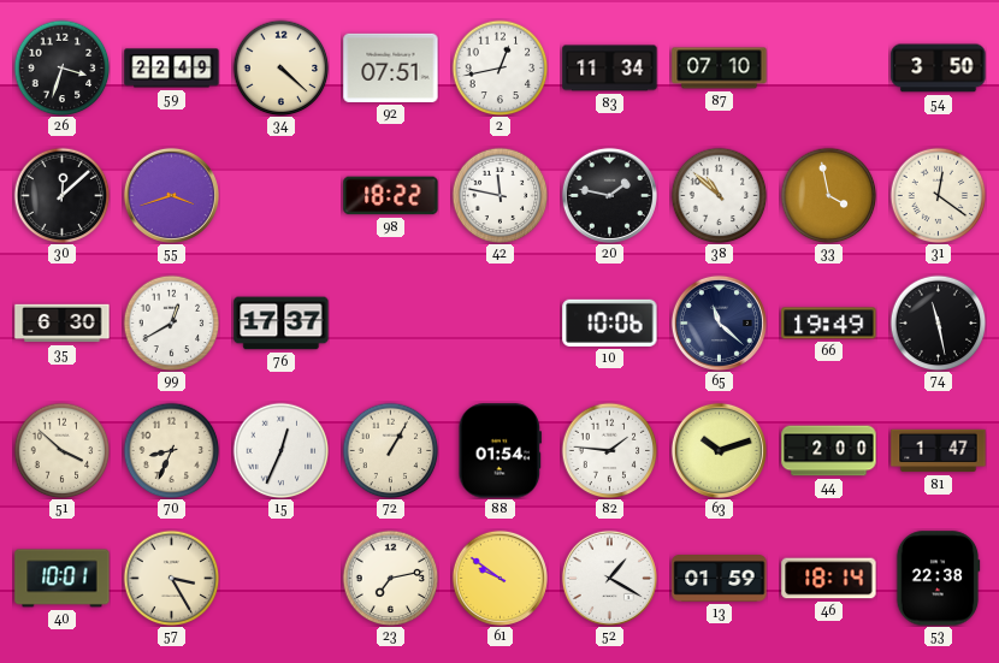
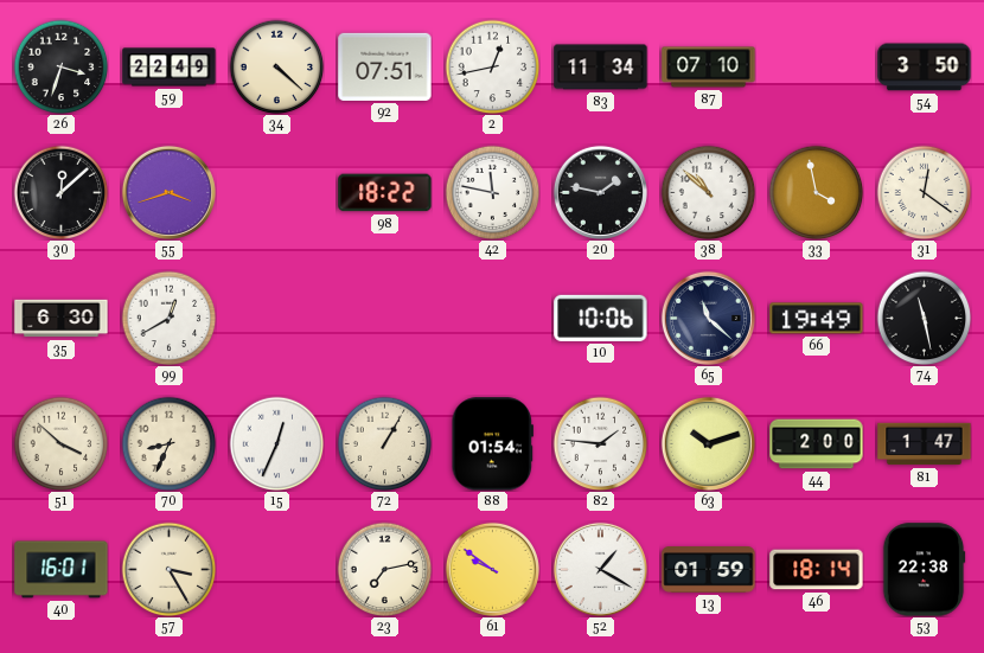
76: 17:37 -> none (282, 324)
40: 10:01 -> 16:01 (62, 570)
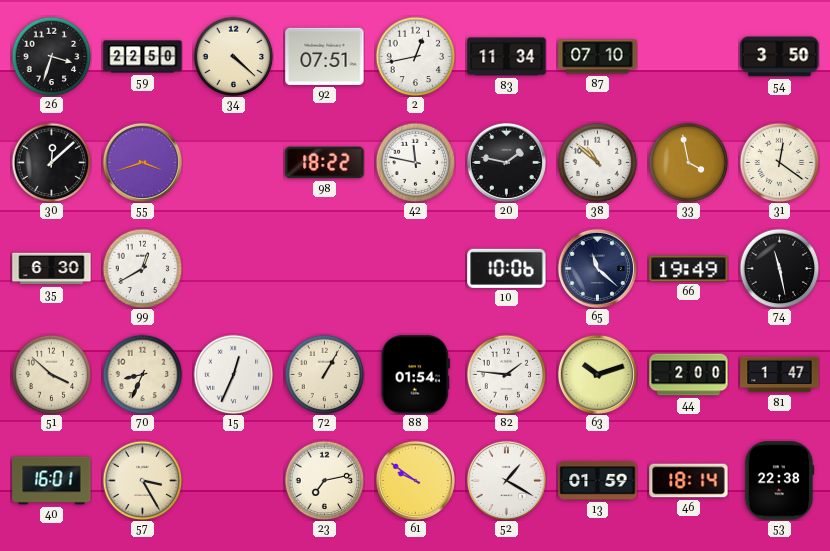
59: 22:49 -> 22:50 (143, 57)
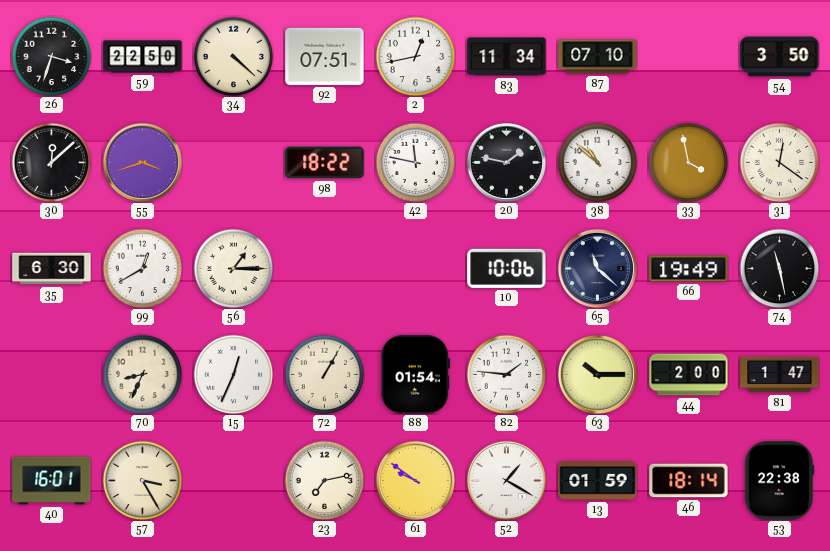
56: none -> 1:15 (233, 268)
51: 3:52 -> none (51, 374)
63: 10:12 -> 10:15 (597, 374)
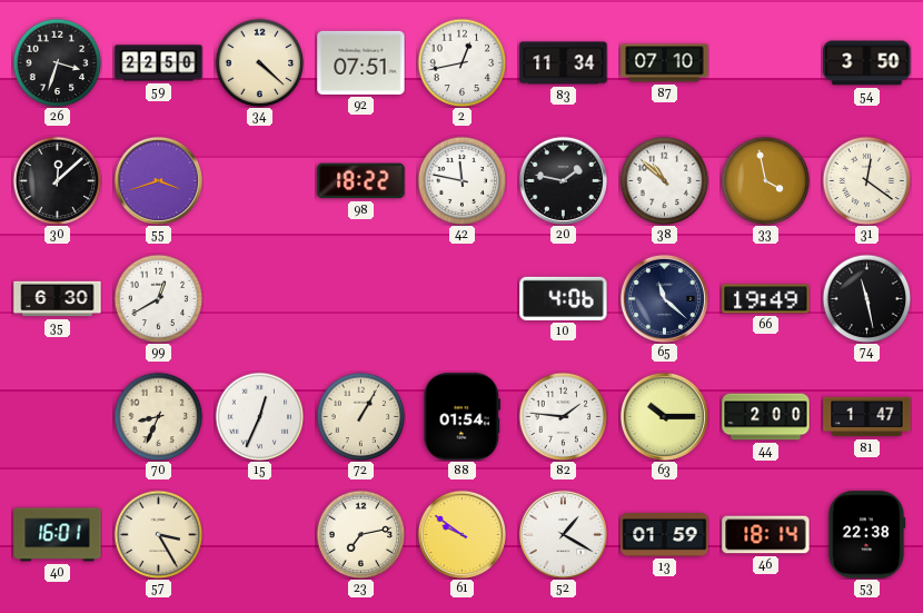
56: 1:15 -> none (233, 268)
10: 10:06 -> 4:06 (564, 298)
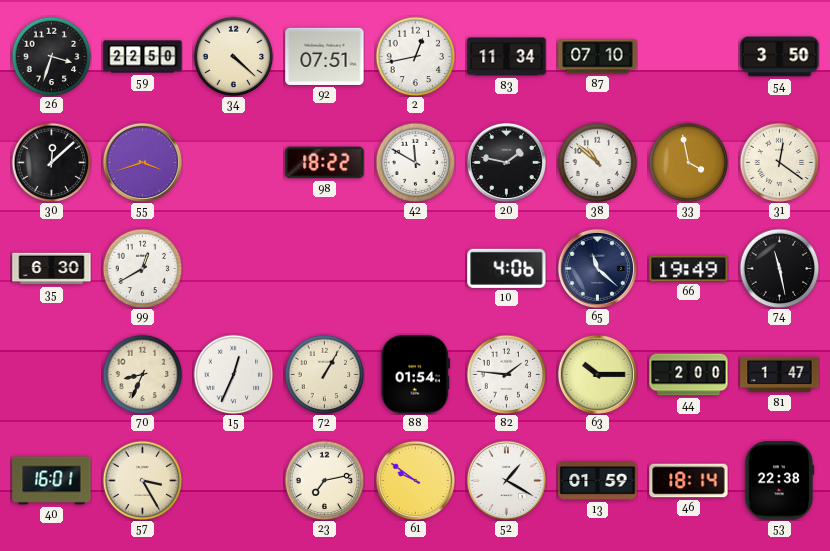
42: 11:47 -> 11:50 (415, 162)
